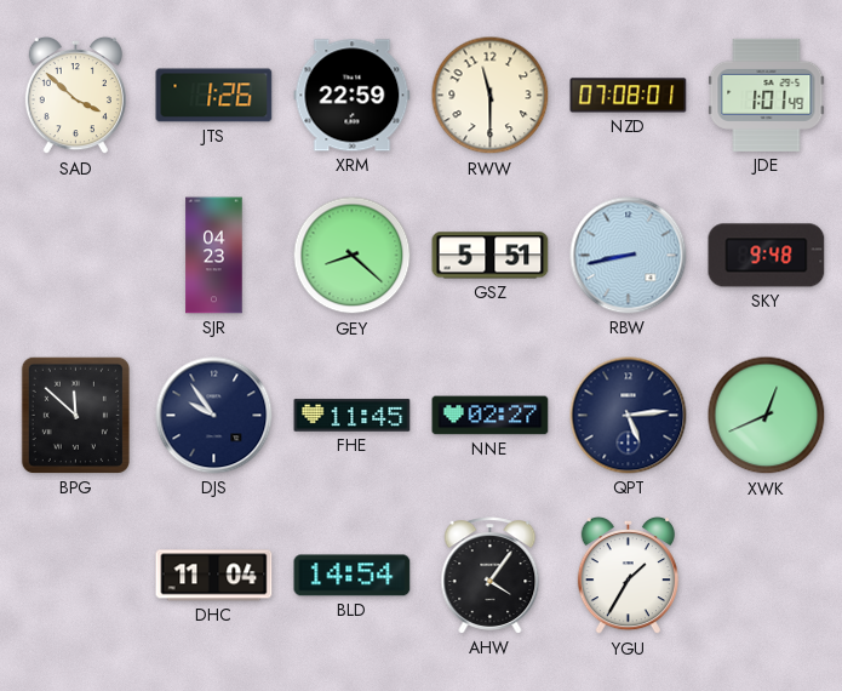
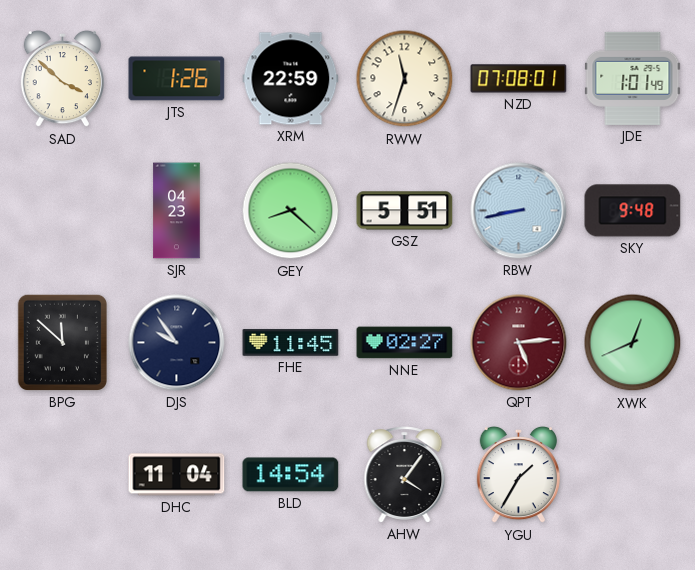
RWW: 11:30 -> 11:33 (405, 79)
QPT dial: navy -> burgundy (519, 343)
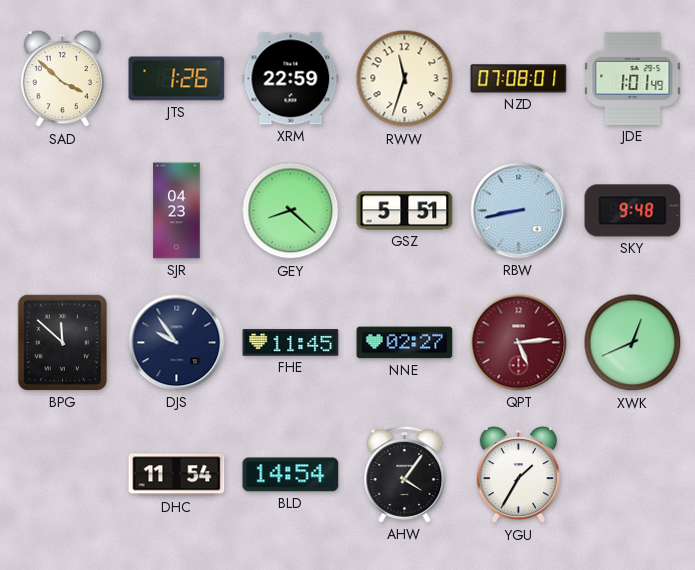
DHC: 11:04 -> 11:54 (177, 475)
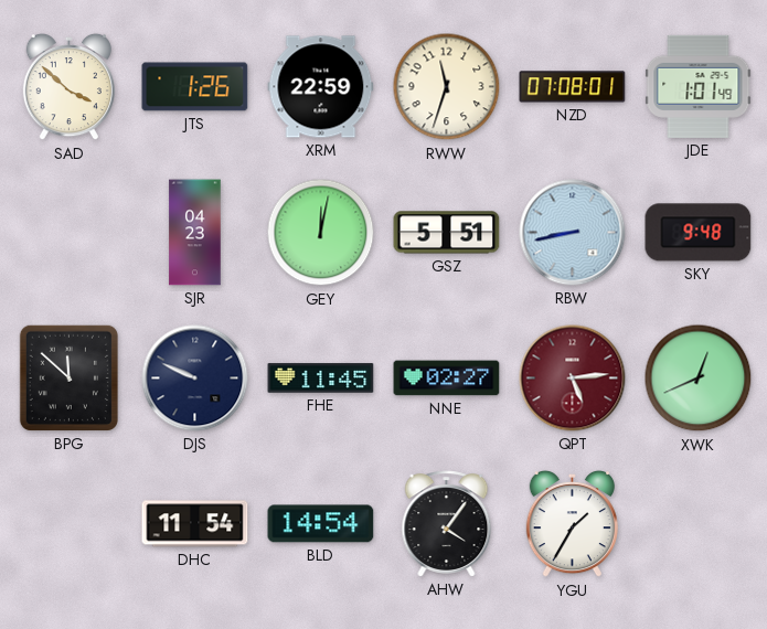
GEY: 8:22 -> 12:02 (321, 233)
DJS: 9:54 -> 9:49 (195, 379)
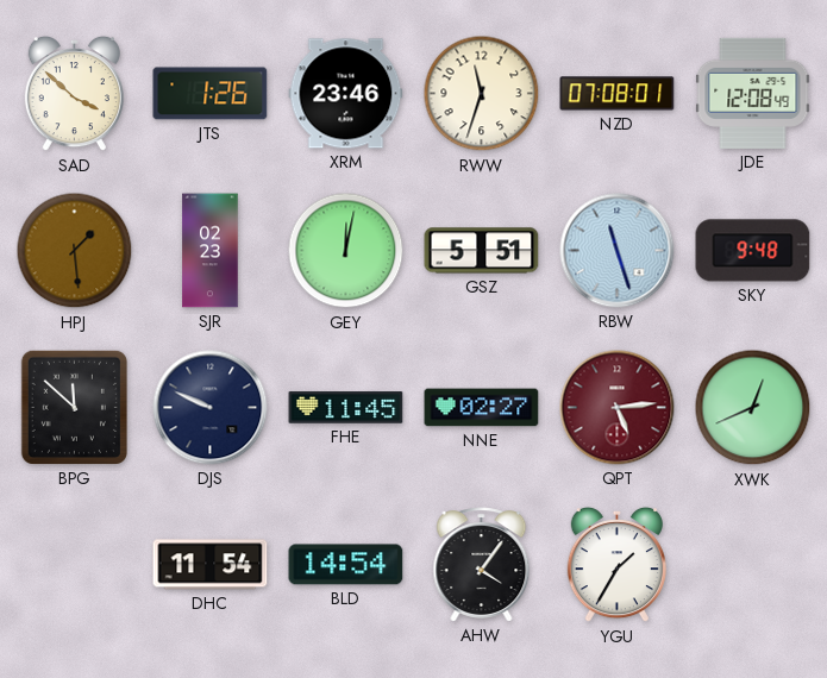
XRM: 22:59 -> 23:46 (346, 94)
JDE: 1:01 -> 12:08 (753, 93)
HPJ: none -> 1:29 (75, 251)
SJR: 04:23 -> 02:23 (211, 251)
RBW: 8:43 -> 11:27 (618, 251)
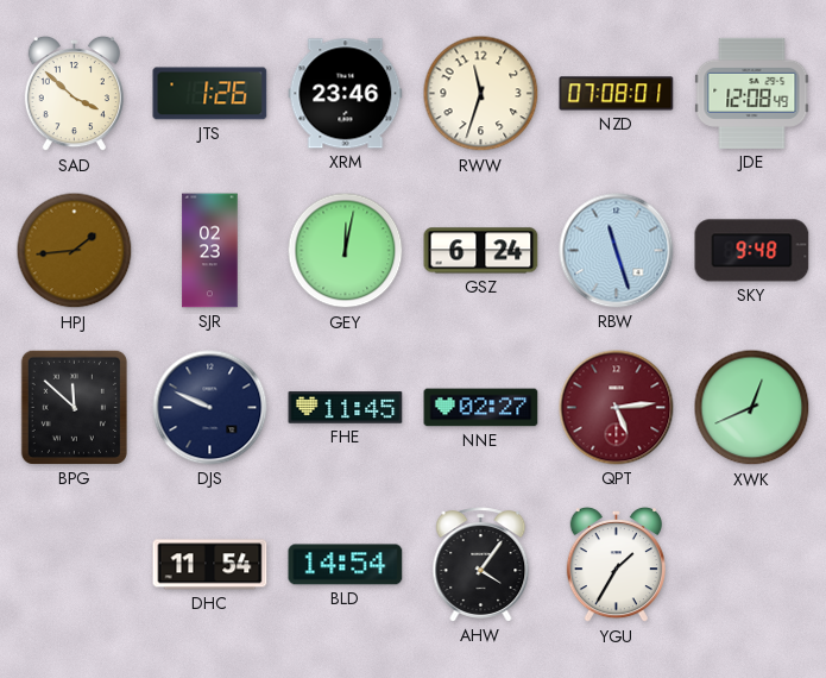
HPJ: 1:29 -> 1:44 (75, 251)
GSZ: 5:51 -> 6:24 (481, 251)
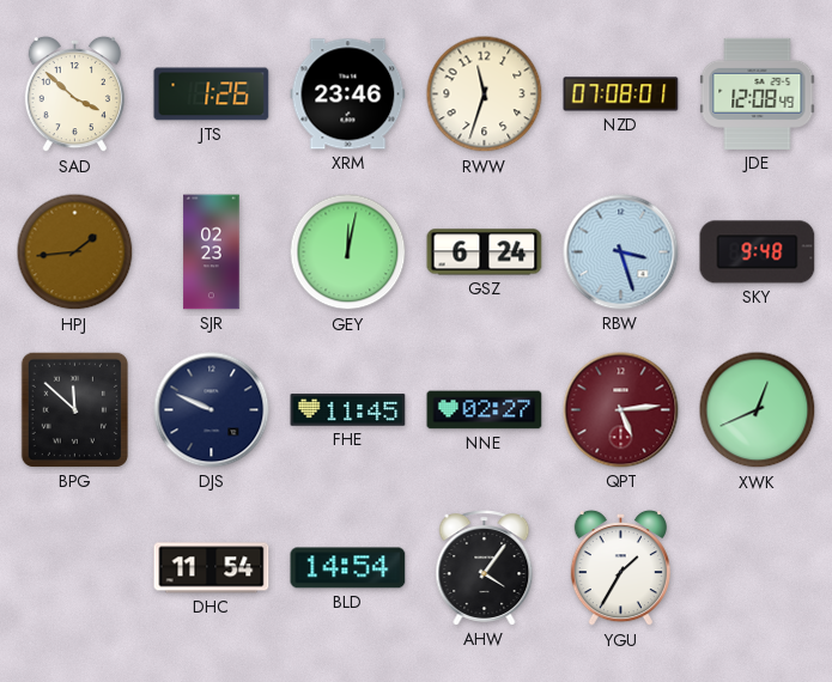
RBW: 11:27 -> 3:27 (621, 252)
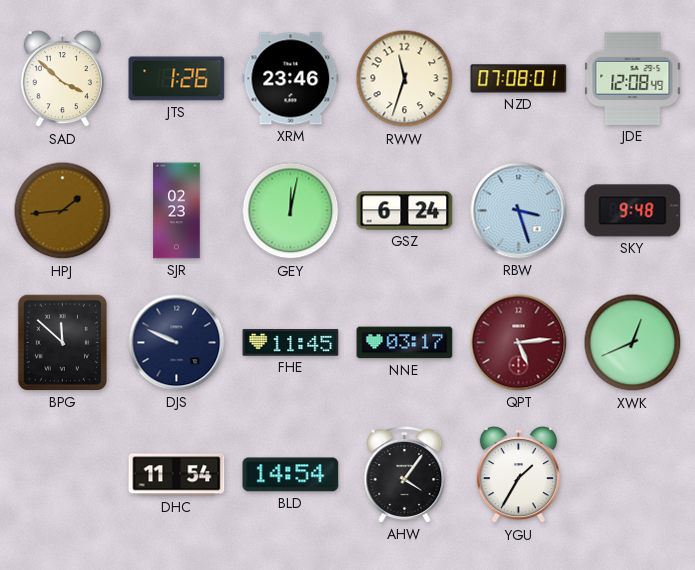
NNE: 02:27 -> 03:17 (405, 343)
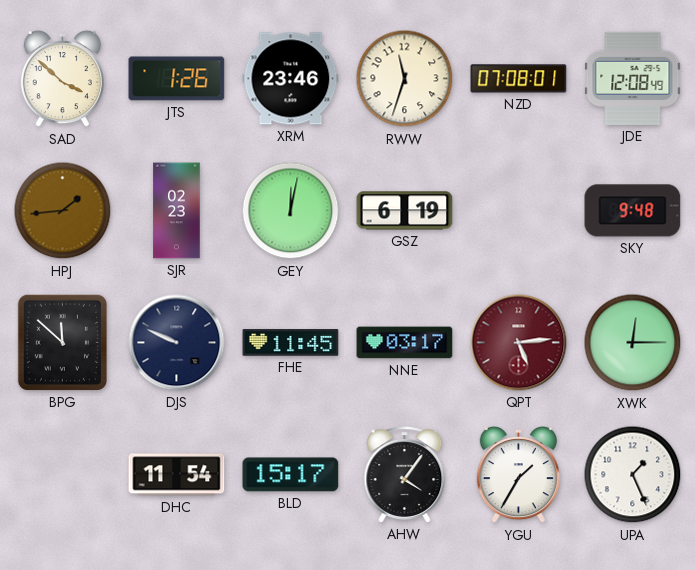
GSZ: 6:24 -> 6:19 (405, 211)
RBW: 3:27 -> none (519, 211)
XWK: 12:41 -> 12:15 (633, 343)
BLD: 14:54 -> 15:17 (291, 475)
UPA: none -> 1:26 (633, 475)
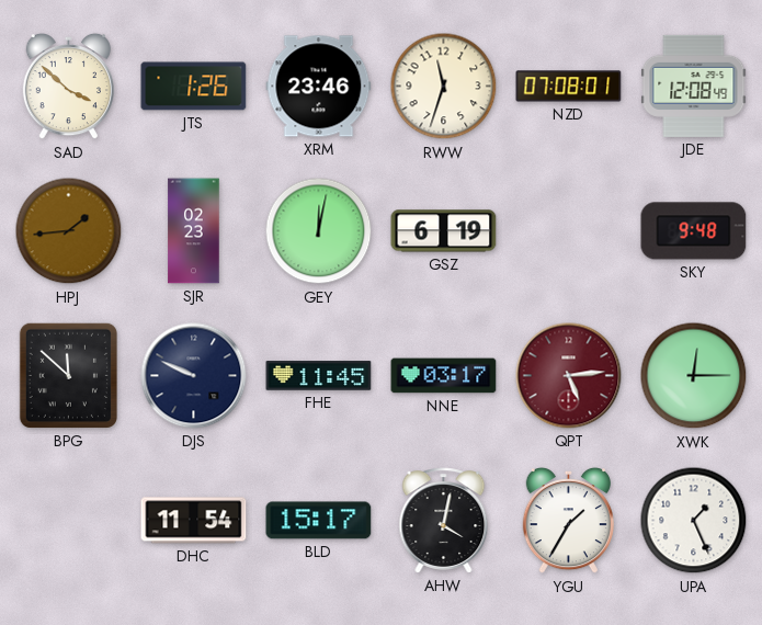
AHW: 4:06 -> 4:02 (444, 521)
